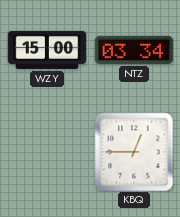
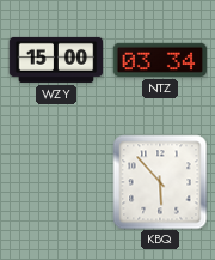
KBQ: 12:45 -> 5:53 (160, 182)
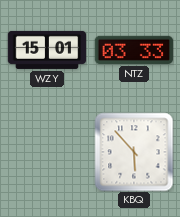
WZY: 15:00 -> 15:01 (47, 50)
NTZ: 03:34 -> 03:33 (134, 50)
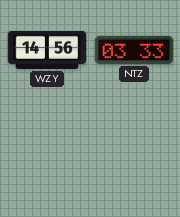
WZY: 15:01 -> 14:56 (47, 50)
KBQ: 5:53 -> none (134, 152)
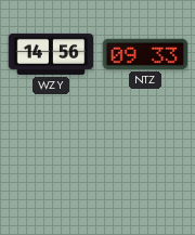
NTZ: 03:33 -> 09:33 (145, 54)
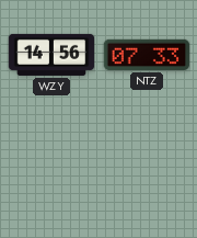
NTZ: 09:33 -> 07:33 (147, 55)
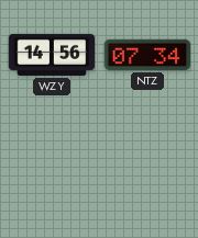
NTZ: 07:33 -> 07:34 (147, 55)
